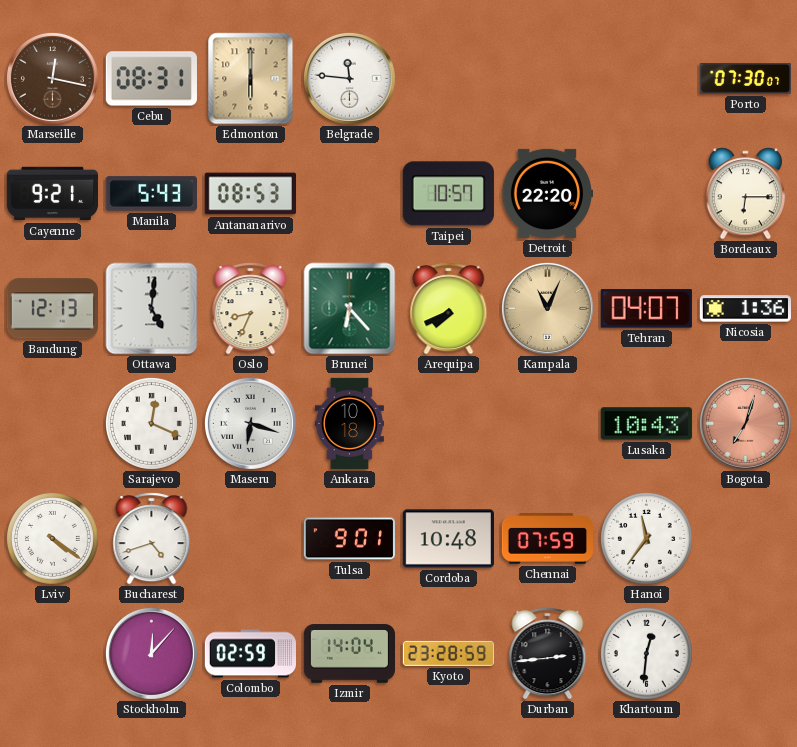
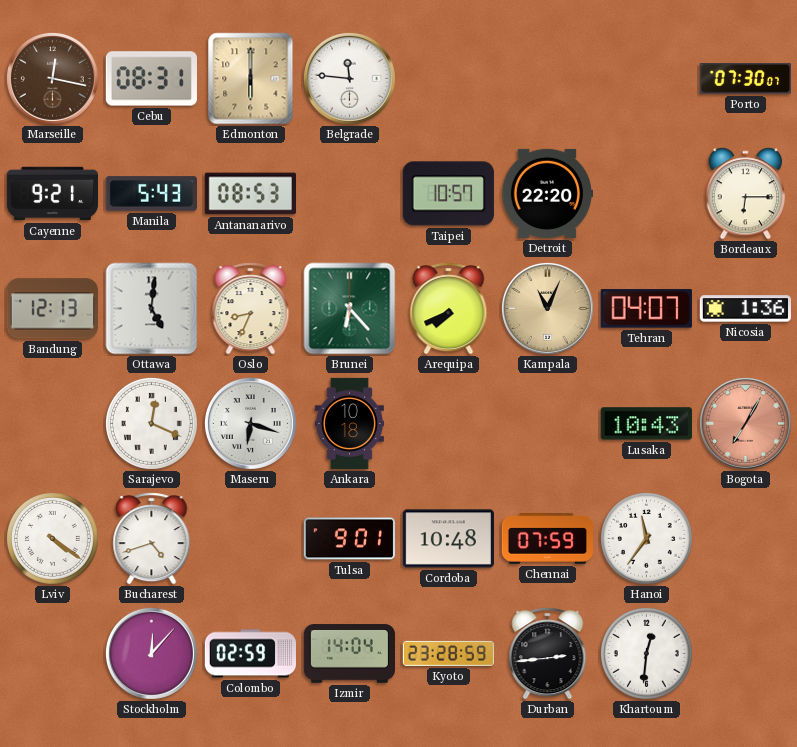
Bogota: 7:03 -> 7:05 (745, 423)
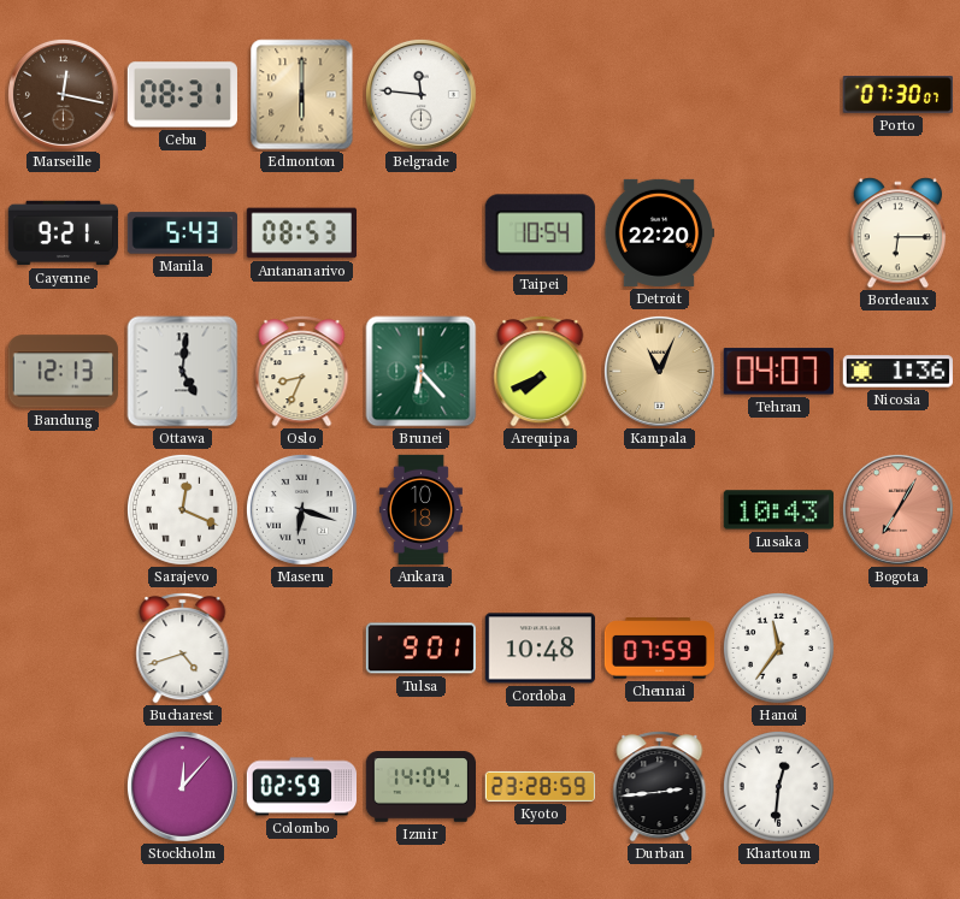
Taipei: 10:57 -> 10:54 (540, 233)
Lviv: 4:21 -> none (52, 538)
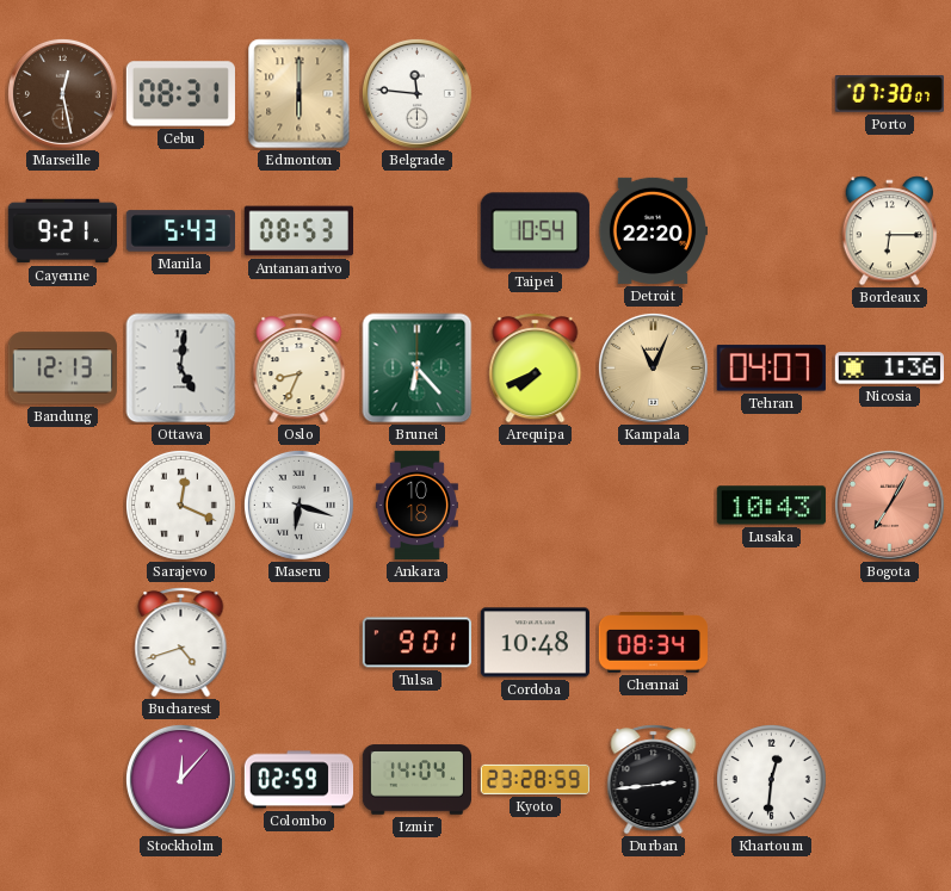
Marseille: 12:17 -> 12:28 (62, 93)
Chennai: 07:59 -> 08:34 (653, 643)
Hanoi: 11:36 -> none (778, 647)
